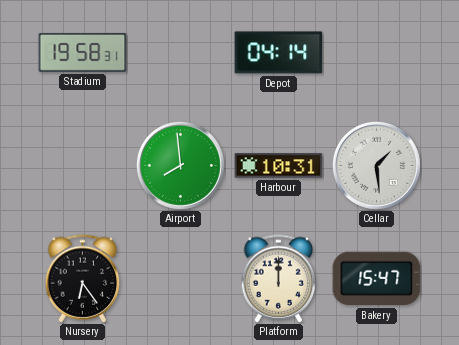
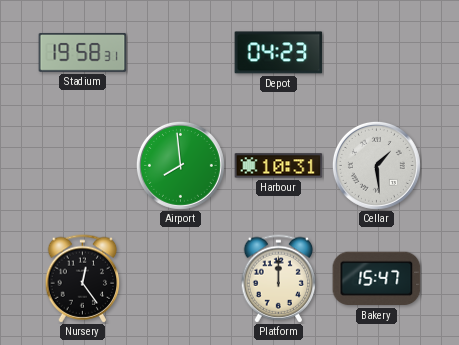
Depot: 04:14 -> 04:23 (279, 53)
Nursery: 6:24 -> 12:24 (83, 279)
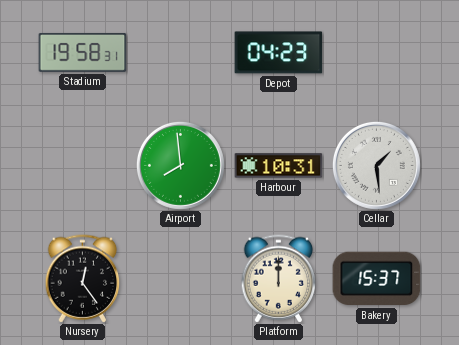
Bakery: 15:47 -> 15:37 (377, 279)
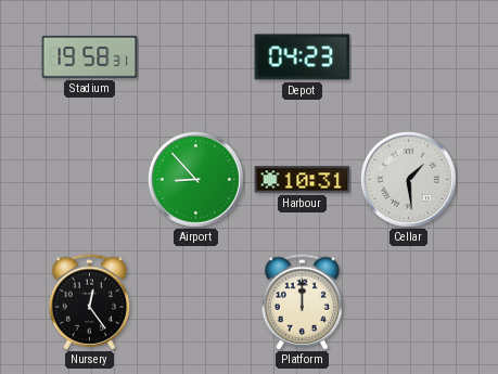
Airport: 7:59 -> 8:53 (195, 179)
Bakery: 15:37 -> none (377, 279)
